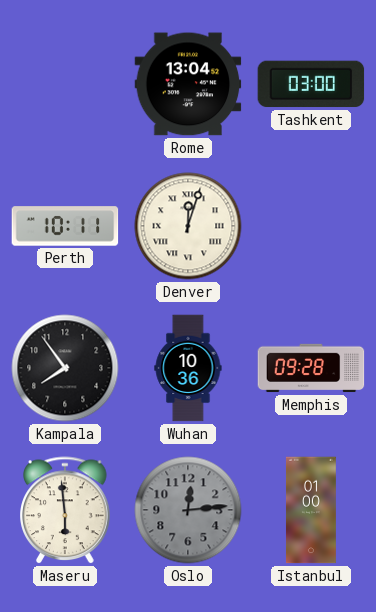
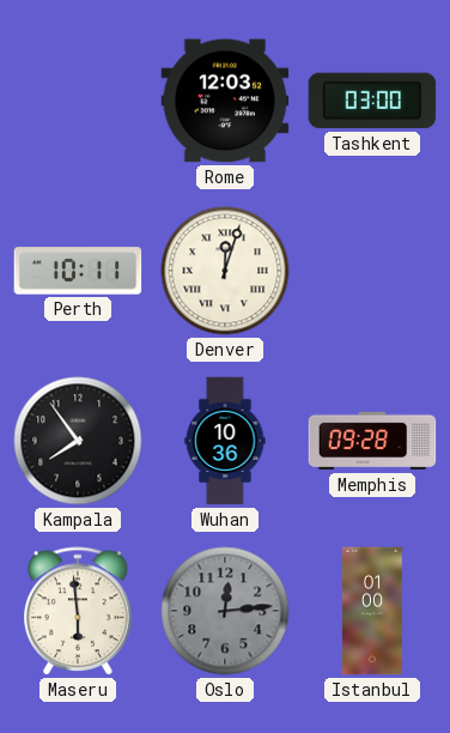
Rome: 13:04 -> 12:03 (225, 101)
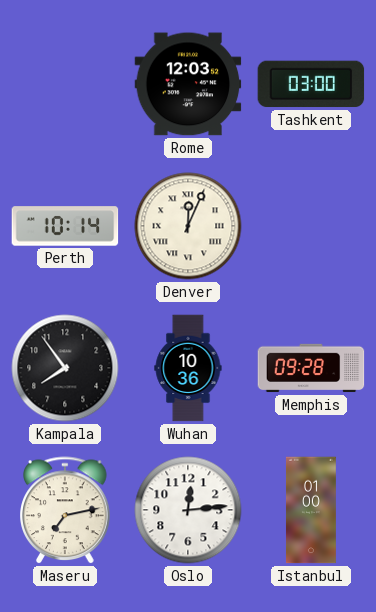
Perth: 10:11 -> 10:14 (65, 226)
Denver: 12:03 -> 12:04 (188, 226)
Maseru: 5:59 -> 7:13 (65, 510)
Oslo dial: grey -> white (188, 510)
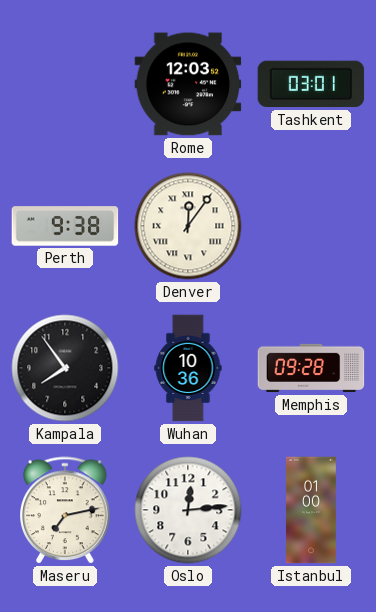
Tashkent: 03:00 -> 03:01 (311, 84)
Perth: 10:14 -> 9:38 (65, 226)
Denver: 12:04 -> 12:06 (188, 226)
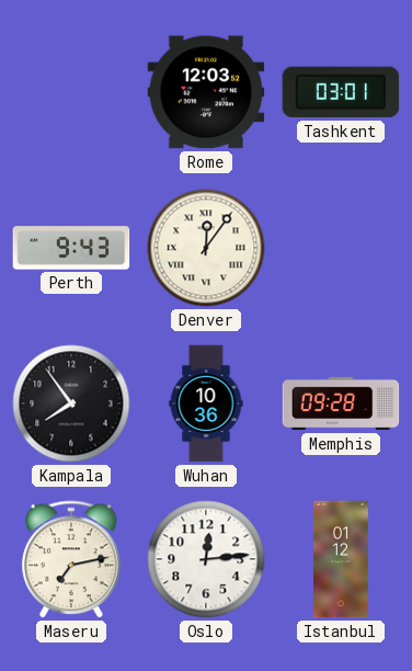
Perth: 9:38 -> 9:43 (71, 248)
Istanbul: 01:00 -> 01:12 (341, 559)
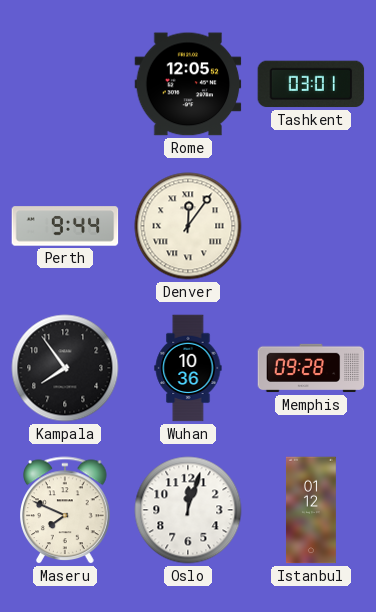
Rome: 12:03 -> 12:05 (188, 84)
Perth: 9:43 -> 9:44 (65, 226)
Maseru: 7:13 -> 7:49 (65, 510)
Oslo: 12:14 -> 12:03 (188, 510)
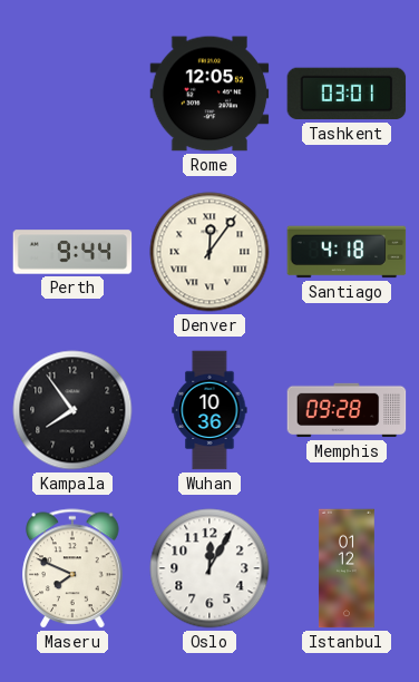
Santiago: none -> 4:18 (347, 252)
Oslo: 12:03 -> 12:05 (209, 568)
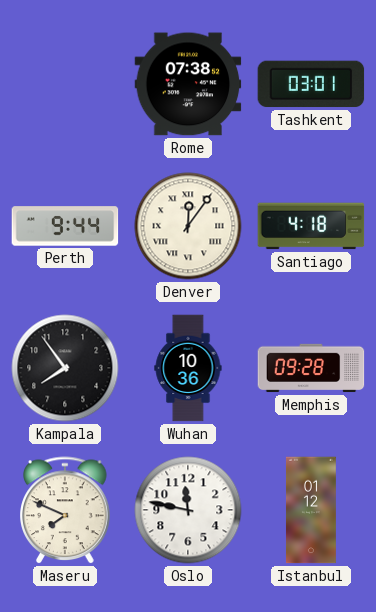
Rome: 12:05 -> 07:38 (188, 84)
Oslo: 12:05 -> 11:47 (188, 510)
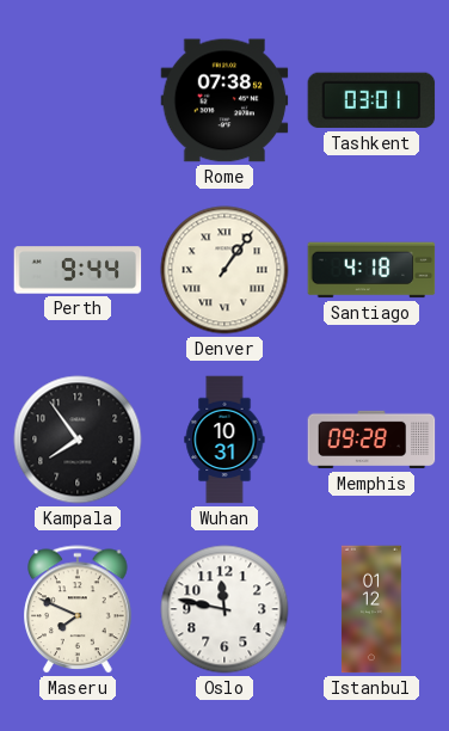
Denver: 12:06 -> 1:06 (224, 270)
Wuhan: 10:36 -> 10:31 (224, 440)
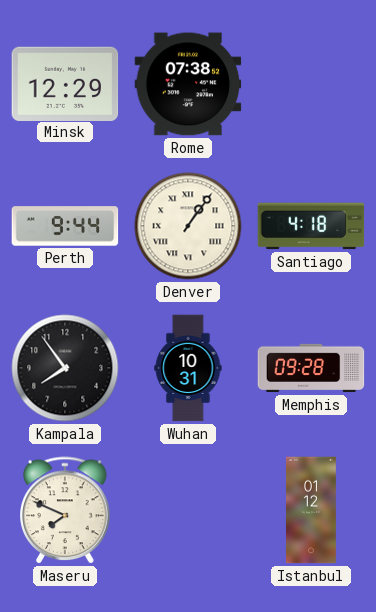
Minsk: none -> 12:29 (65, 83)
Tashkent: 03:01 -> none (371, 100)
Oslo: 11:47 -> none (224, 609)
